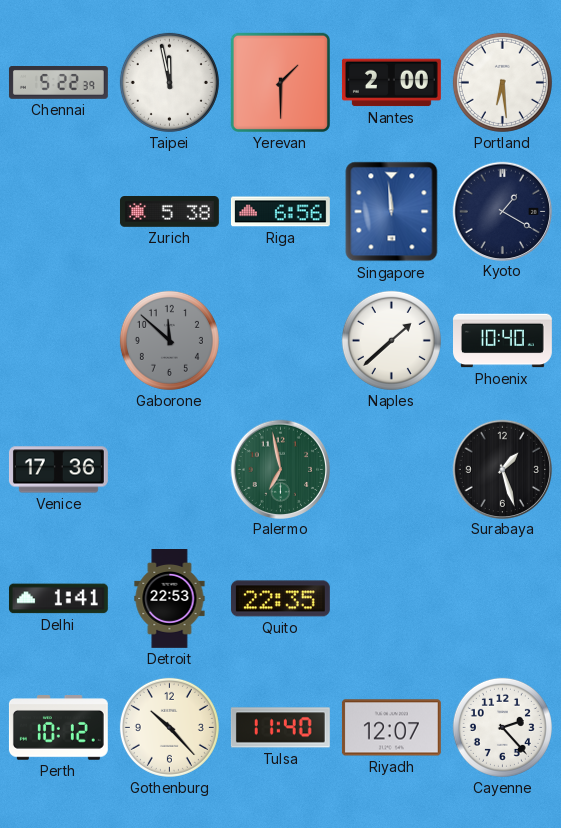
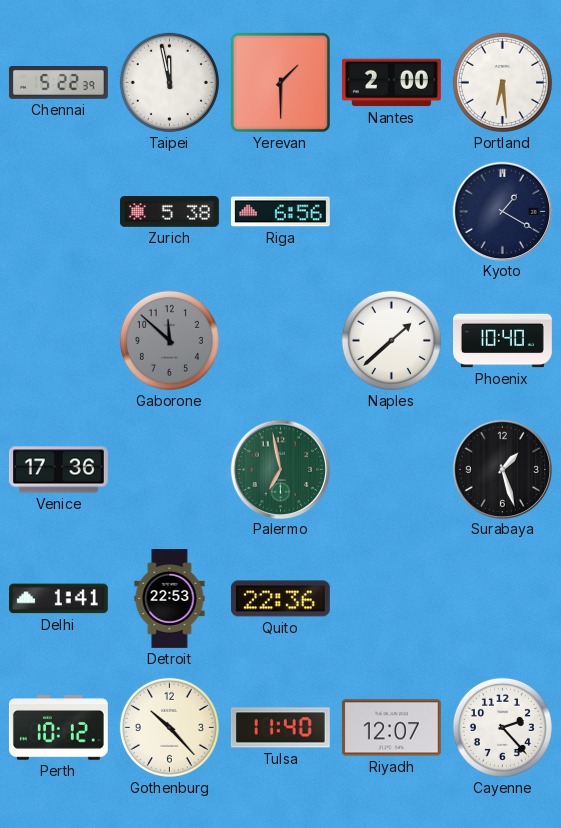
Singapore: 11:59 -> none (392, 212)
Quito: 22:35 -> 22:36 (280, 599)
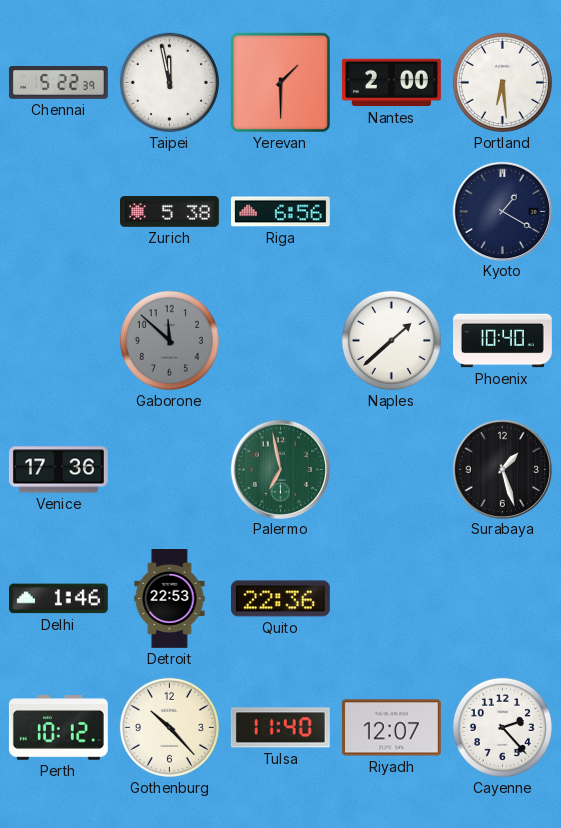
Delhi: 1:41 -> 1:46 (58, 599)
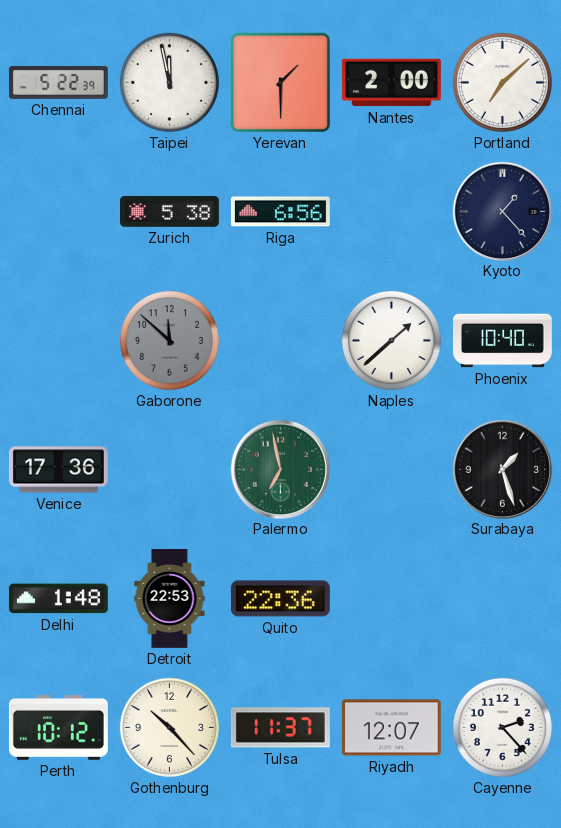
Portland: 6:29 -> 7:08 (502, 82)
Kyoto: 1:20 -> 1:23 (502, 211)
Delhi: 1:46 -> 1:48 (58, 599)
Tulsa: 11:40 -> 11:37 (280, 728)
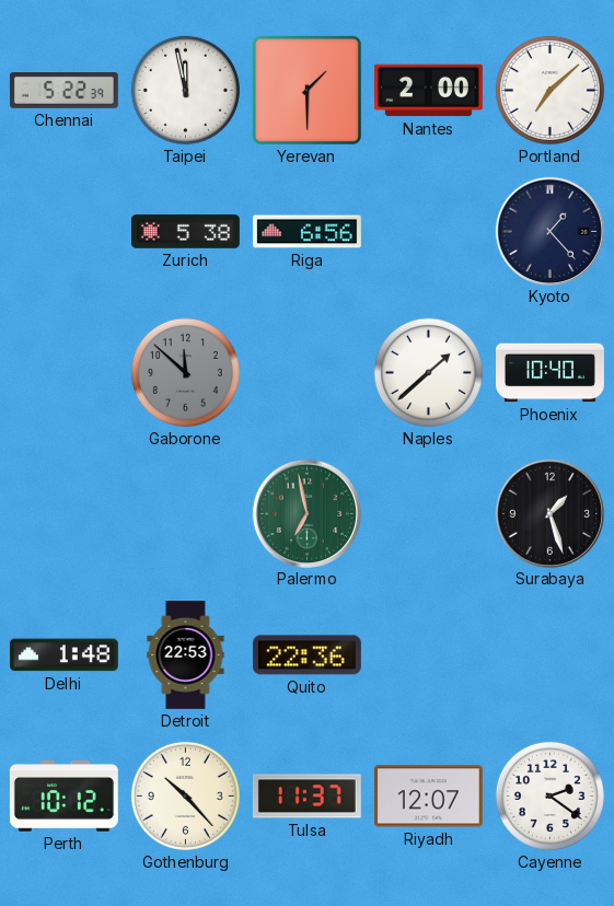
Venice: 17:36 -> none (58, 470)
Cayenne: 2:23 -> 2:21 (549, 795)
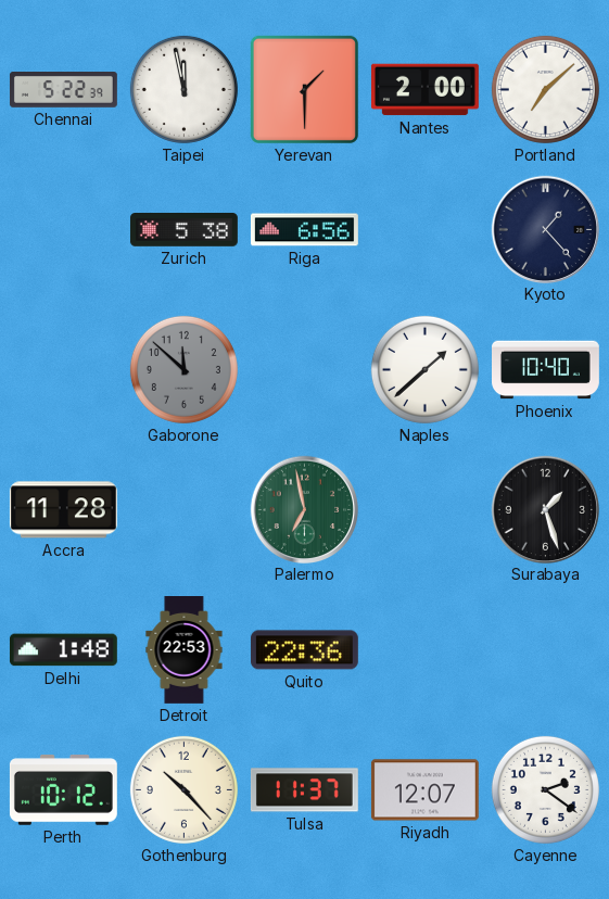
Accra: none -> 11:28 (63, 510)
